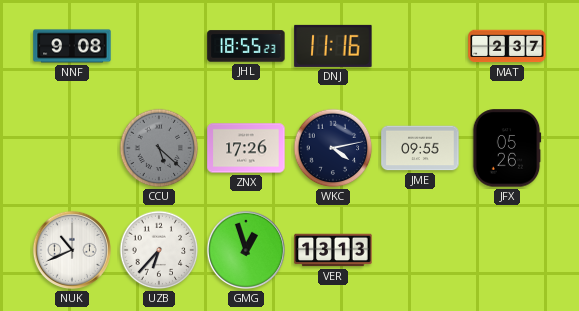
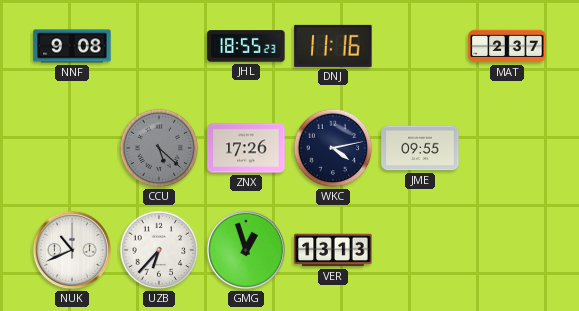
JFX: 05:26 -> none (507, 148)
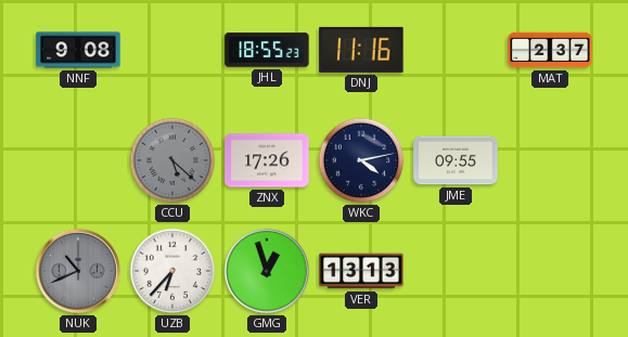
NUK dial: white -> grey (78, 271)
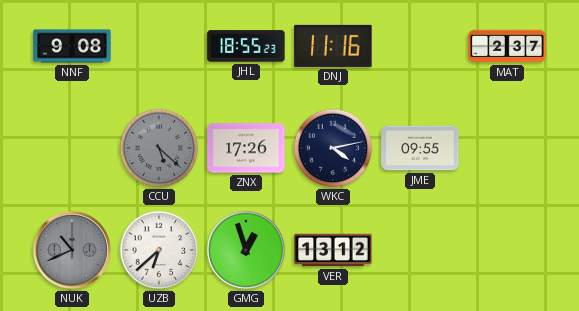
UZB: 6:37 -> 6:38 (159, 250)
VER: 13:13 -> 13:12 (333, 250)
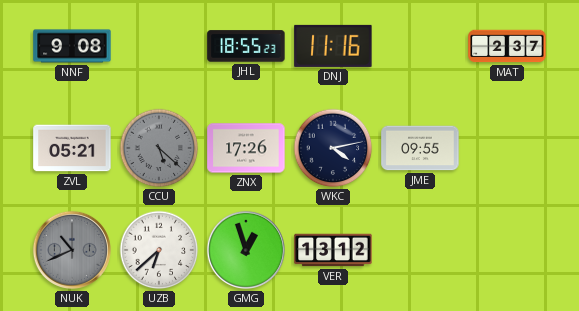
ZVL: none -> 05:21 (72, 148)
